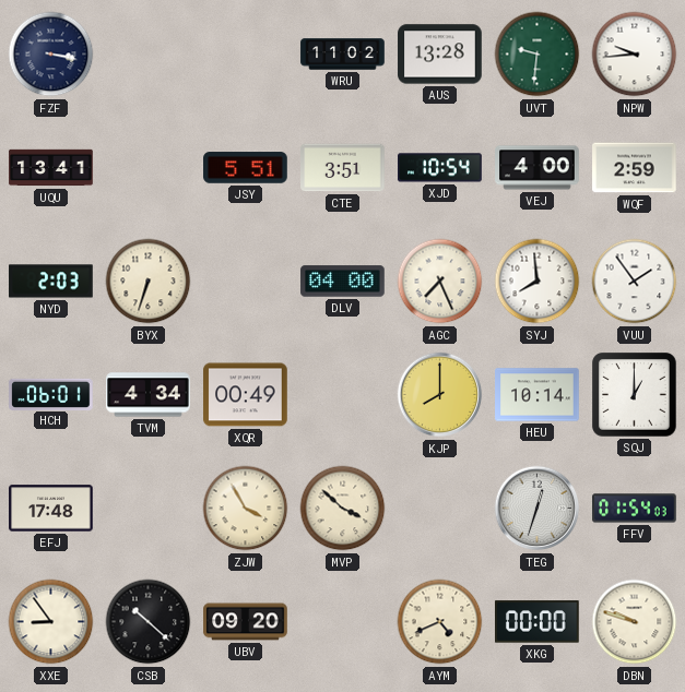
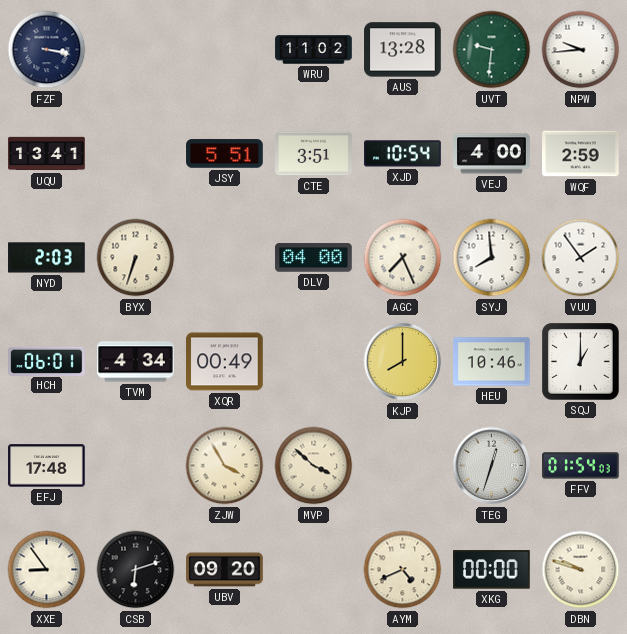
HEU: 10:14 -> 10:46 (492, 362)
CSB: 10:22 -> 6:12 (136, 570)
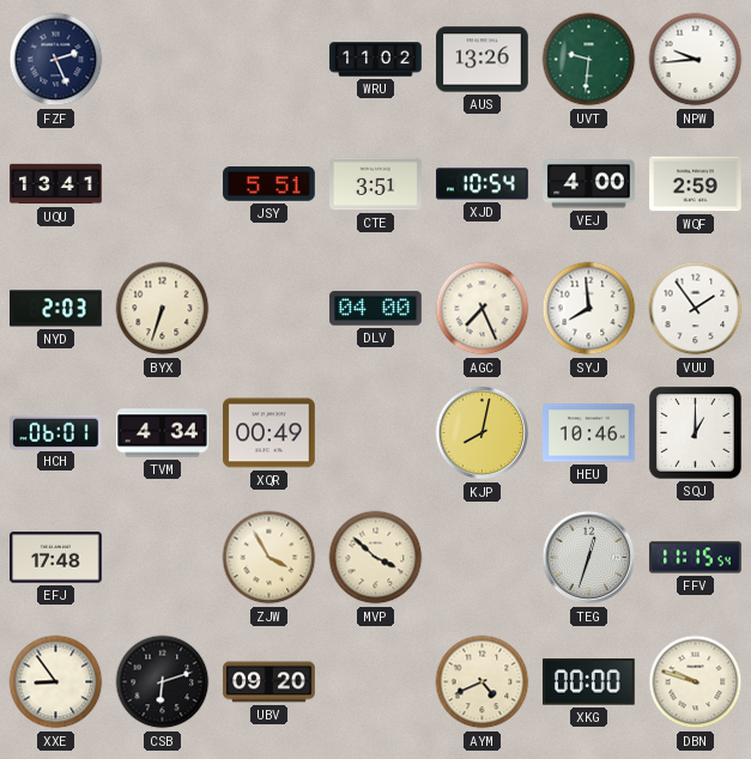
FZF: 3:17 -> 2:26 (56, 60)
AUS: 13:28 -> 13:26 (483, 60)
KJP: 8:00 -> 8:02 (483, 433)
FFV: 01:54 -> 11:15 (696, 558)
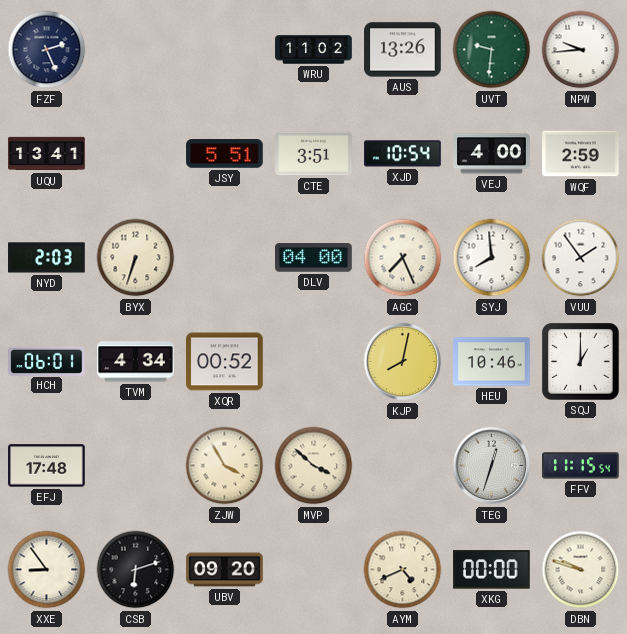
XQR: 00:49 -> 00:52 (225, 362)
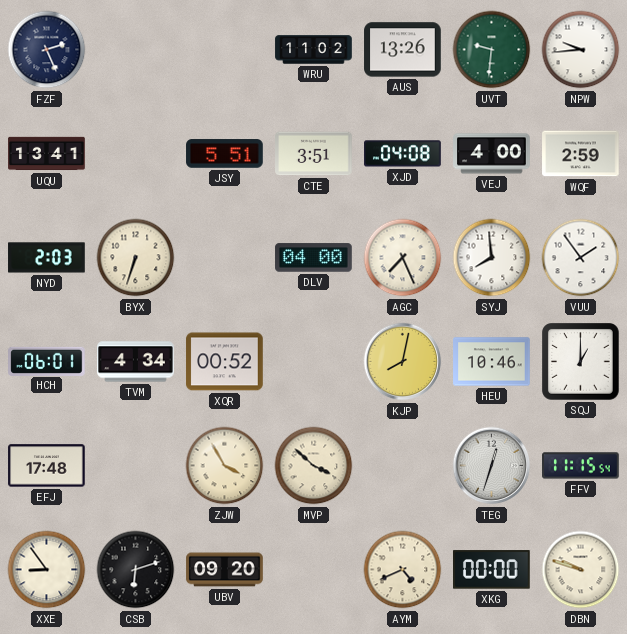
XJD: 10:54 -> 04:08 (403, 154)
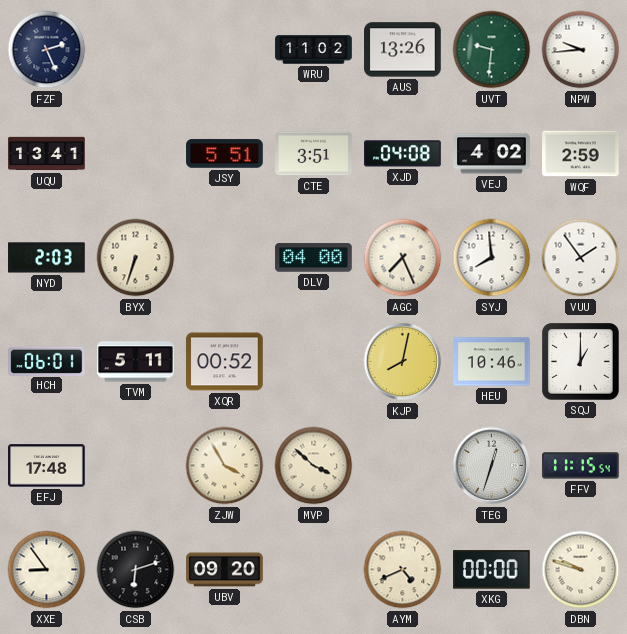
VEJ: 4:00 -> 4:02 (492, 154)
TVM: 4:34 -> 5:11 (136, 362)
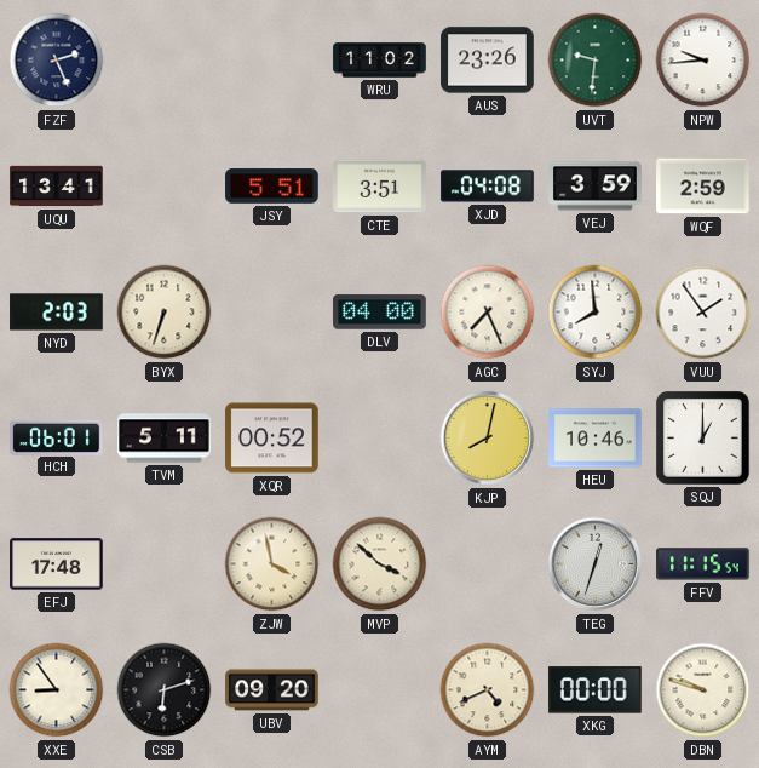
AUS: 13:26 -> 23:26 (488, 61)
VEJ: 4:02 -> 3:59 (596, 187)
ZJW: 3:55 -> 3:58 (272, 564)
